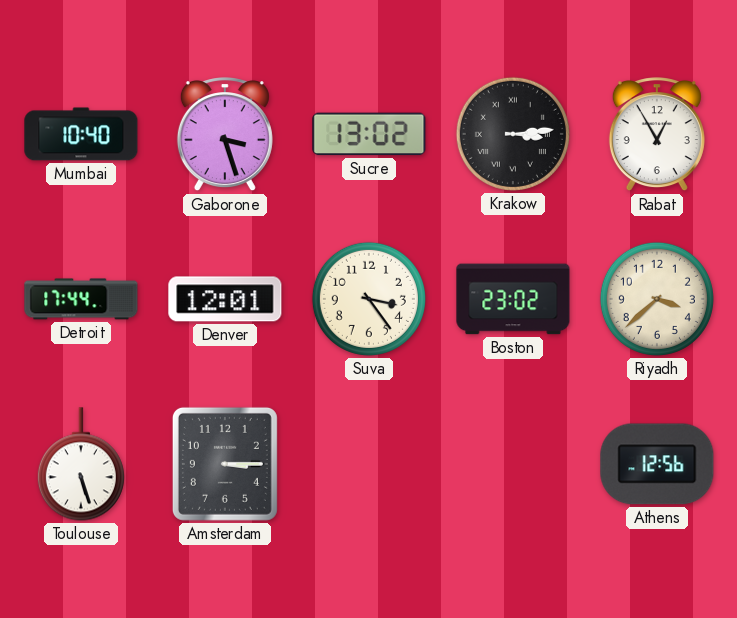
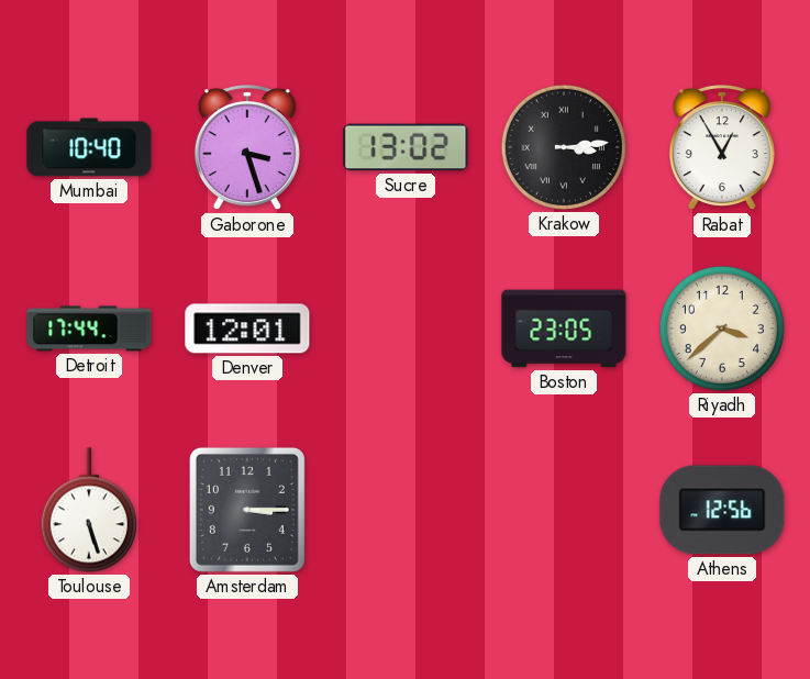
Suva: 3:24 -> none (369, 299)
Boston: 23:02 -> 23:05 (564, 329)
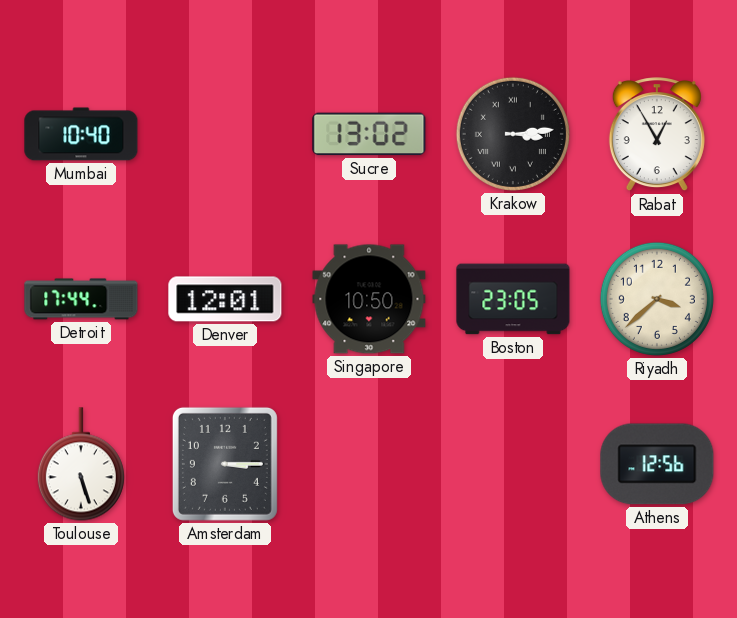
Gaborone: 3:27 -> none (247, 148)
Singapore: none -> 10:50 (369, 299)
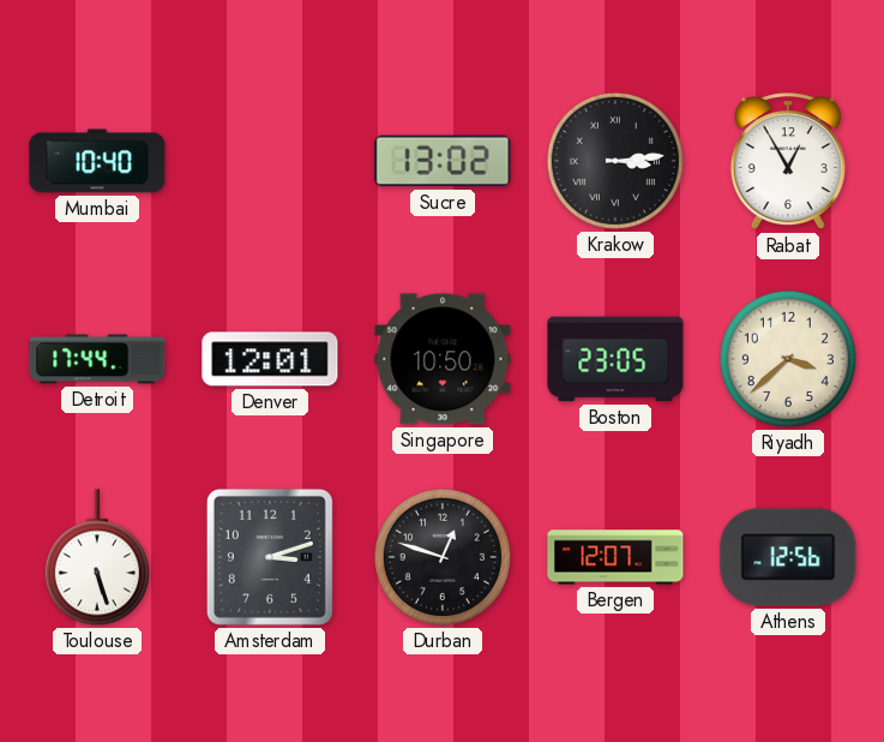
Amsterdam: 3:15 -> 3:12 (270, 557)
Durban: none -> 12:48 (443, 557)
Bergen: none -> 12:07 (615, 557)
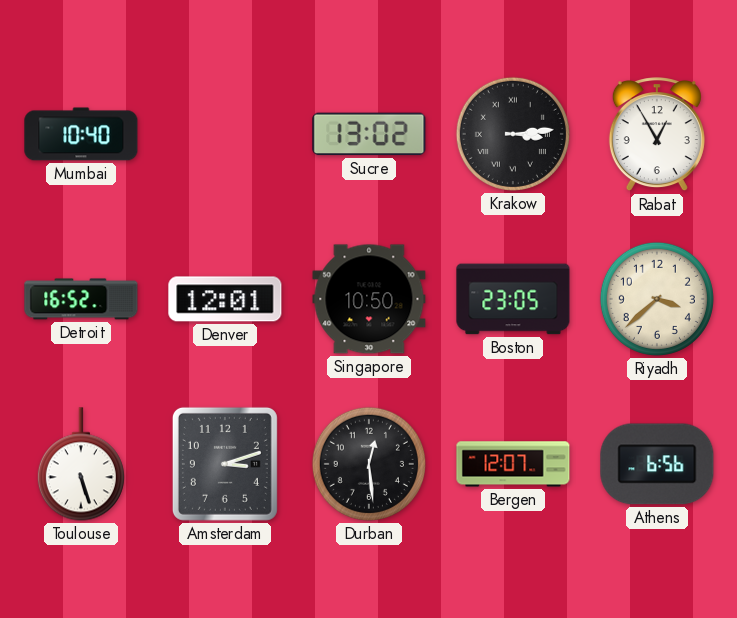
Detroit: 17:44 -> 16:52 (81, 299)
Durban: 12:48 -> 12:29 (369, 464)
Athens: 12:56 -> 6:56 (657, 464)
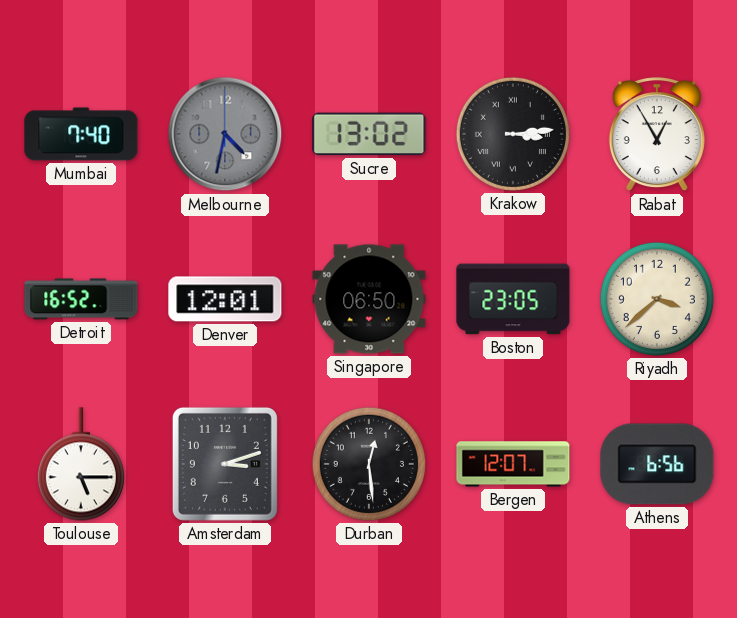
Mumbai: 10:40 -> 7:40 (81, 134)
Melbourne: none -> 4:32 (225, 134)
Singapore: 10:50 -> 06:50 (369, 299)
Toulouse: 5:27 -> 5:15 (81, 464)
